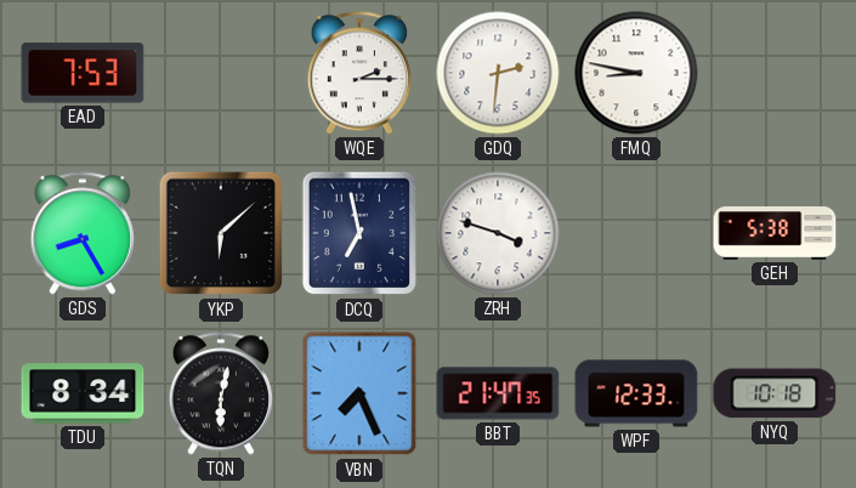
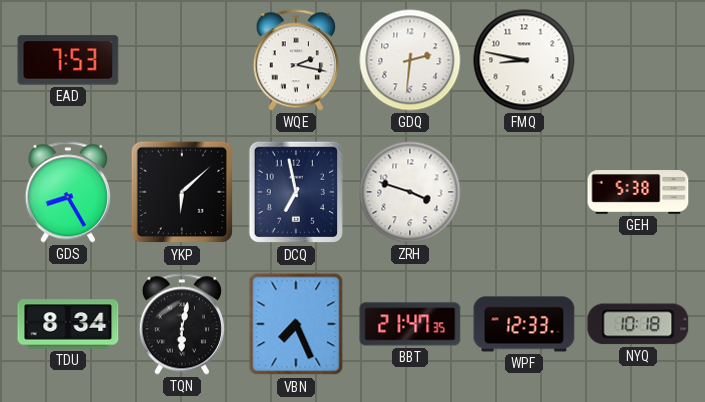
WQE: 2:15 -> 2:17 (296, 60)
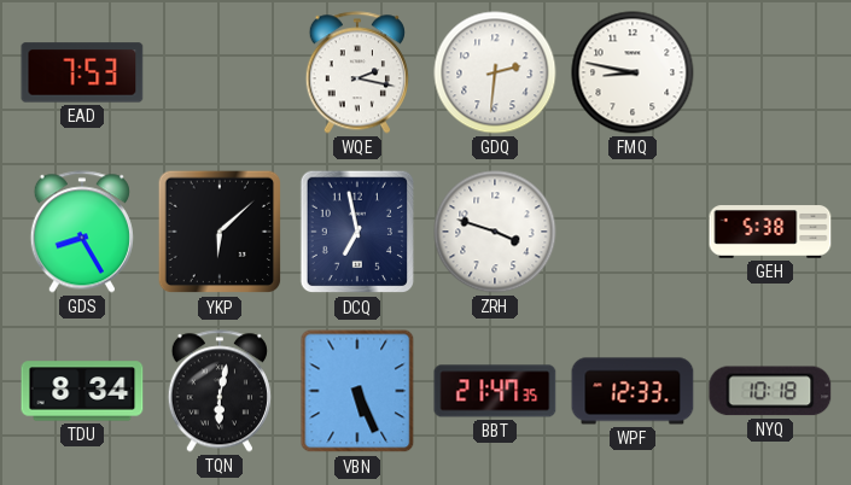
VBN: 7:26 -> 5:26 (357, 391)
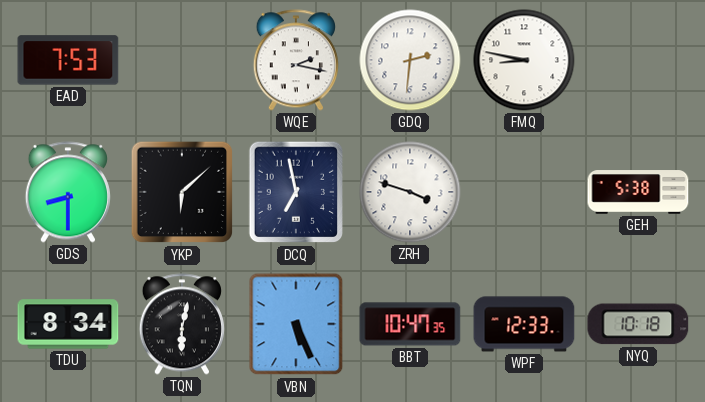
GDS: 8:25 -> 8:30 (68, 192)
BBT: 21:47 -> 10:47 (410, 324)
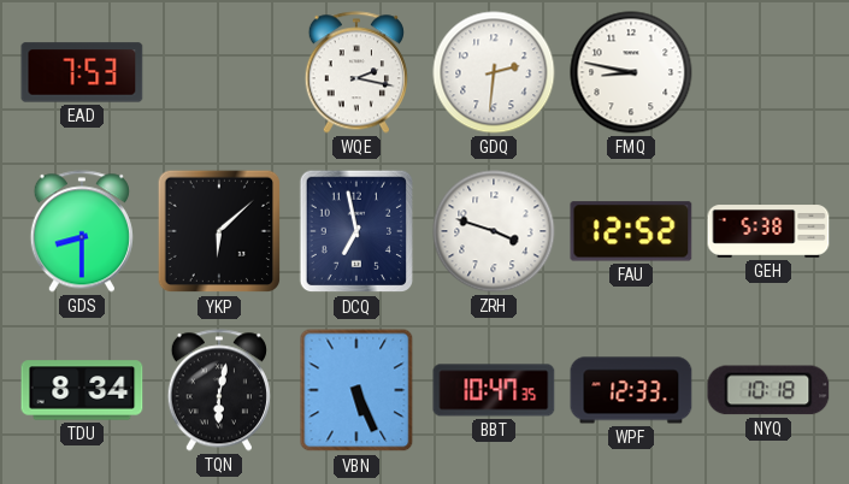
FAU: none -> 12:52 (631, 231)
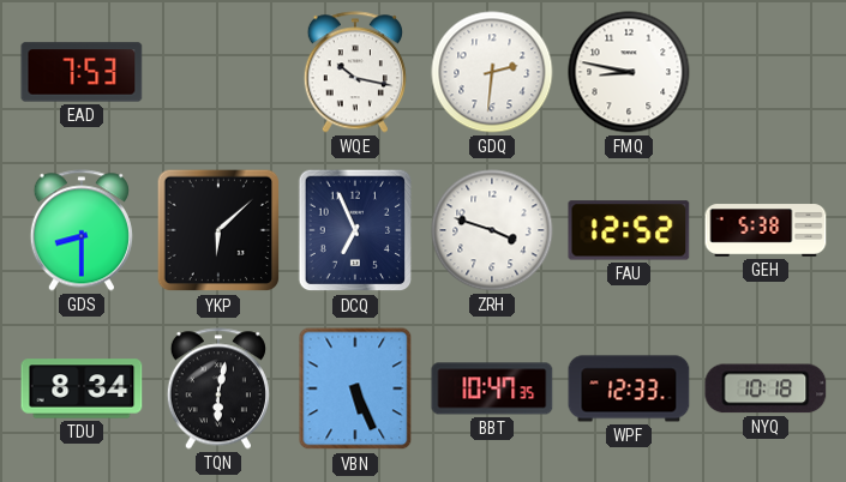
WQE: 2:17 -> 10:17 (355, 72)
DCQ: 6:58 -> 6:56 (355, 230)
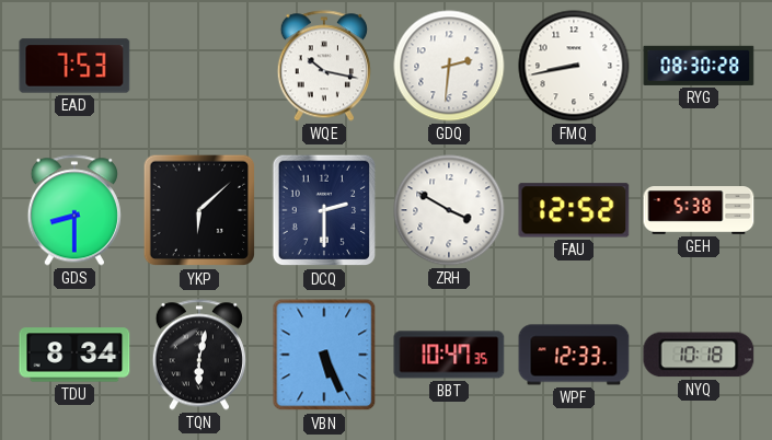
FMQ: 8:47 -> 8:43 (574, 66)
RYG: none -> 08:30 (699, 66)
DCQ: 6:56 -> 2:30 (324, 210)
ZRH: 3:48 -> 3:50 (449, 210)
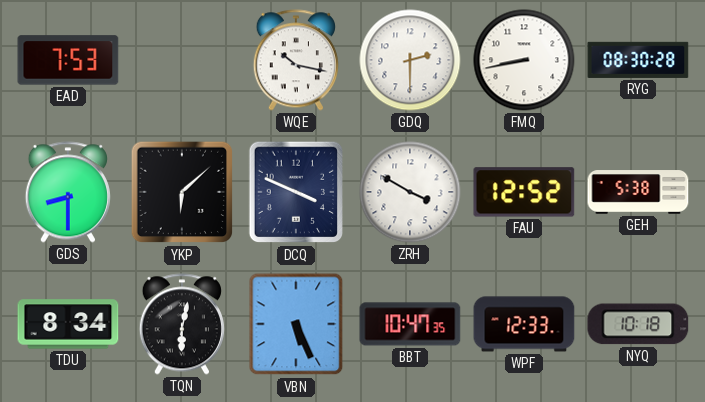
GDQ: 2:31 -> 2:30 (410, 60)
DCQ: 2:30 -> 3:49 (296, 192)
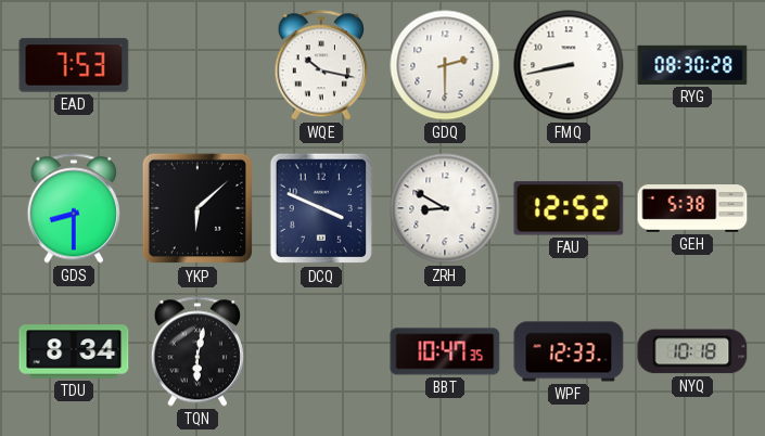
ZRH: 3:50 -> 8:50 (445, 208)
VBN: 5:26 -> none (296, 324)
